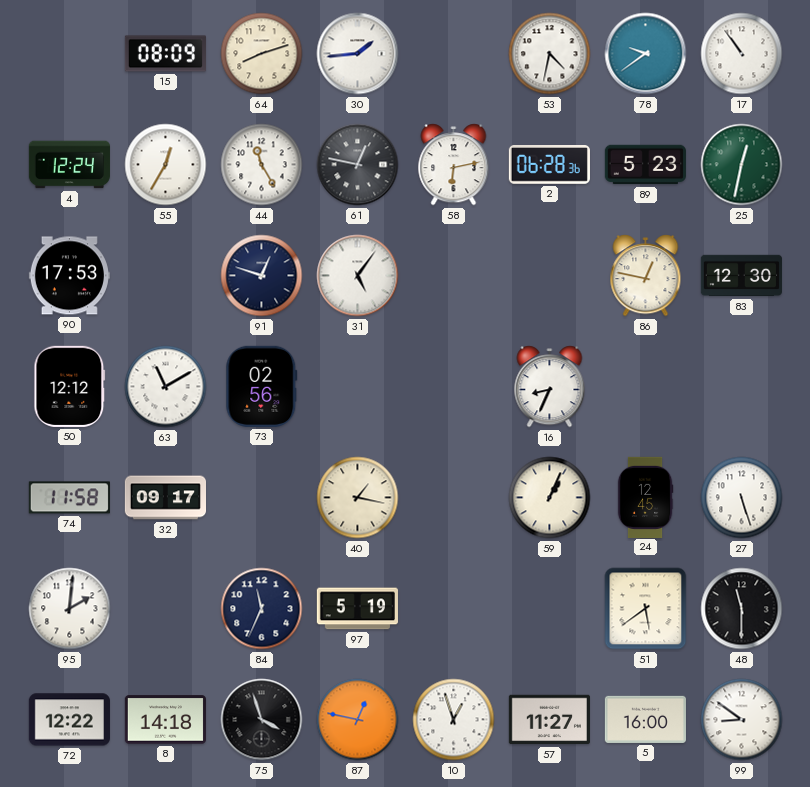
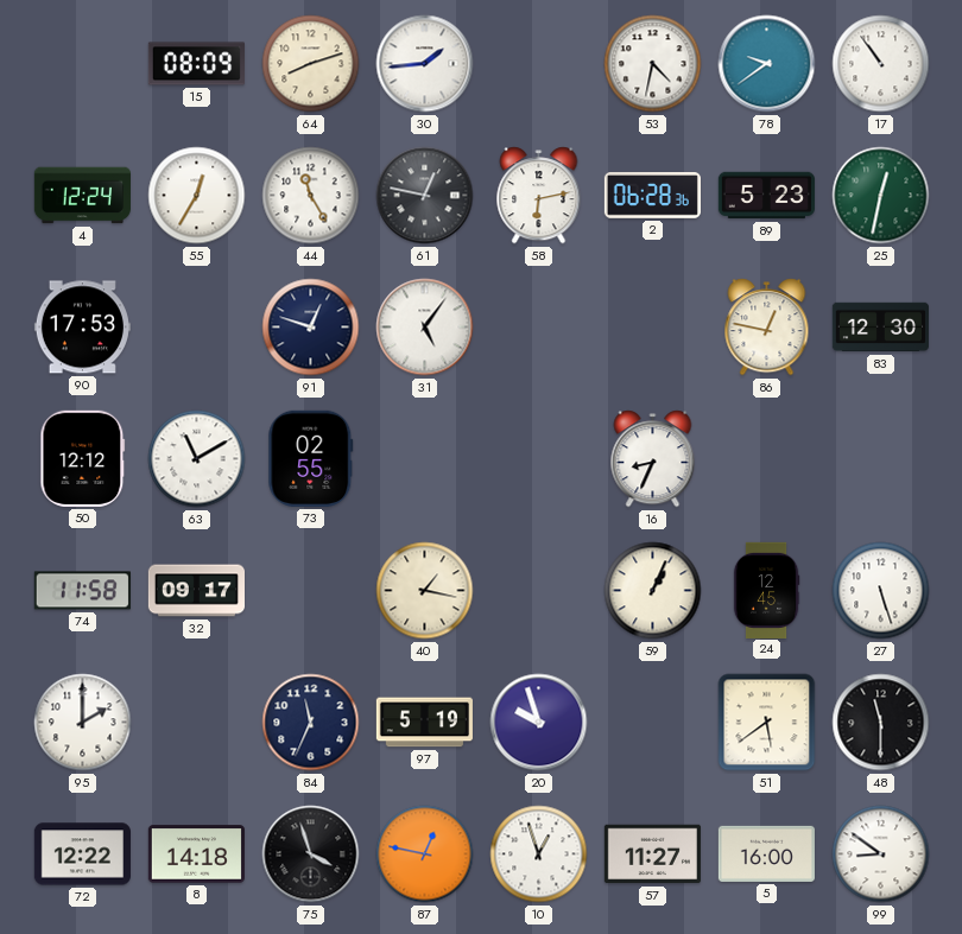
73: 02:56 -> 02:55 (311, 458)
95: 2:01 -> 2:00 (83, 723)
20: none -> 9:57 (539, 723)
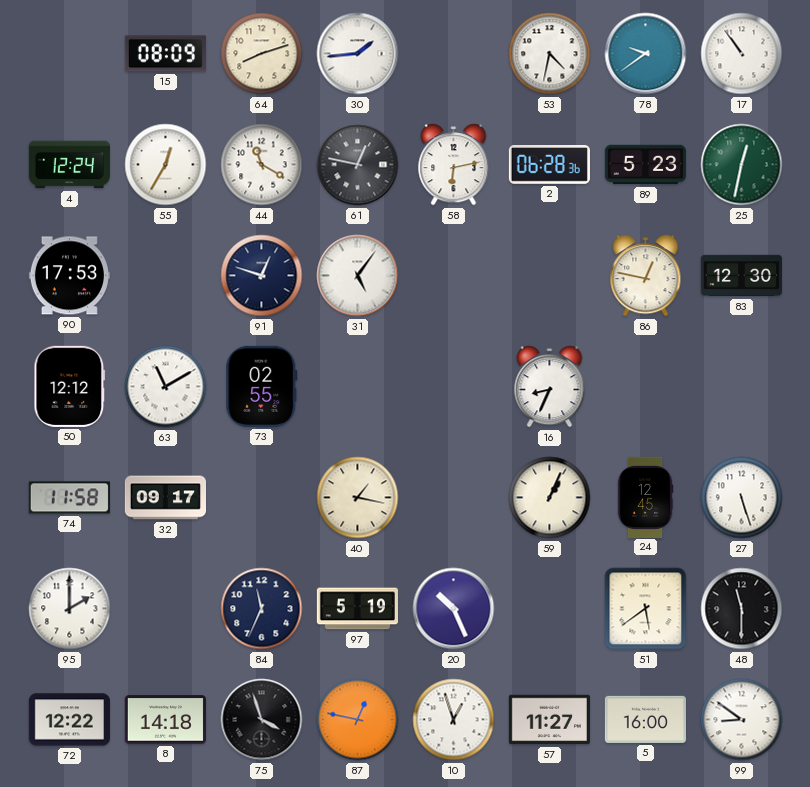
44: 11:25 -> 11:20 (262, 165)
20: 9:57 -> 10:26 (454, 609)
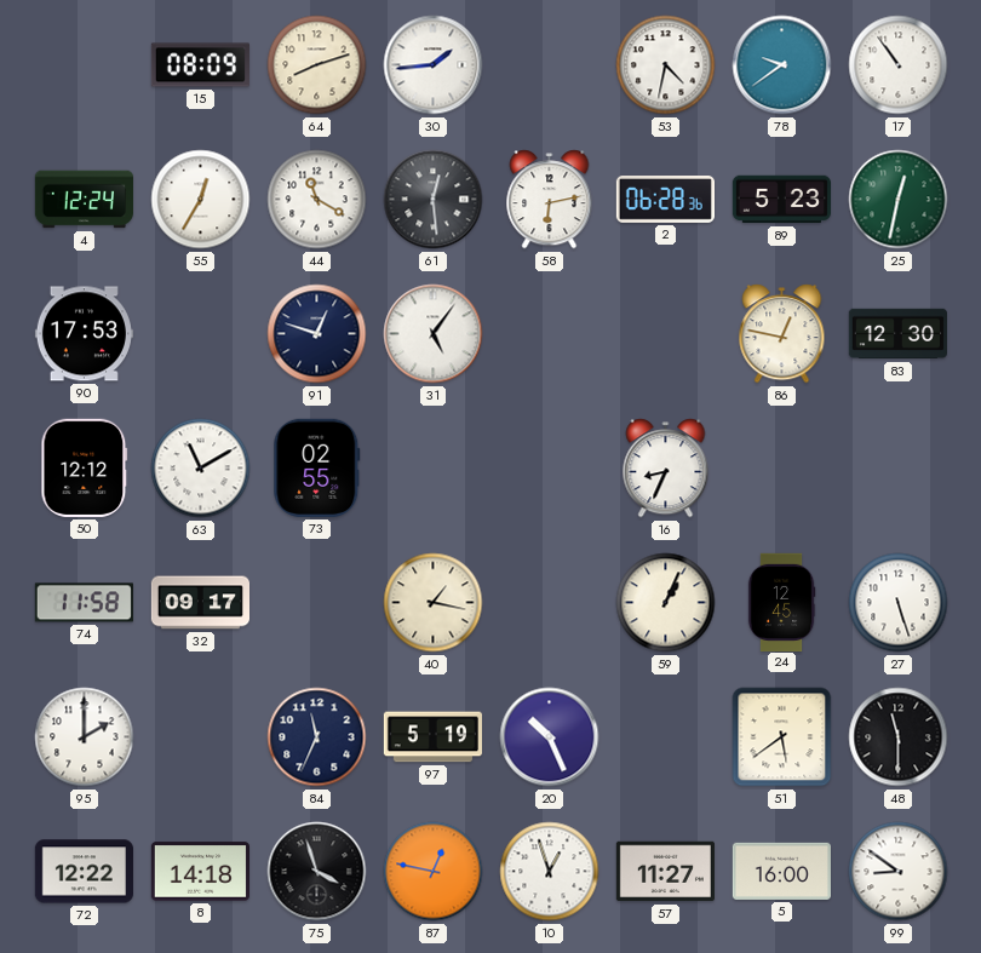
61: 12:47 -> 12:29 (434, 200)
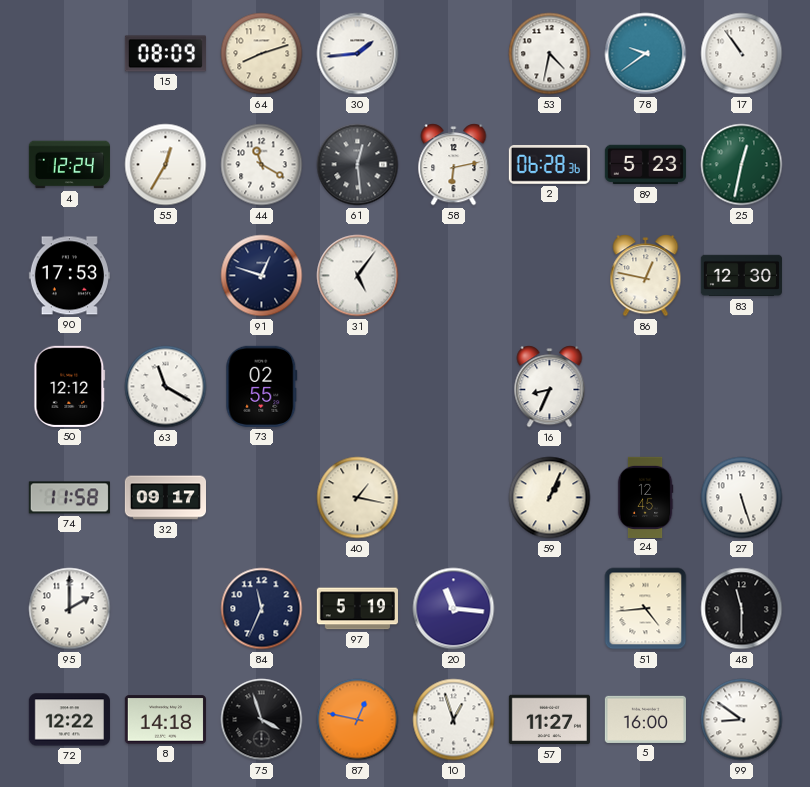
63: 11:10 -> 11:20 (166, 387)
20: 10:26 -> 11:16 (454, 609)
51: 5:39 -> 4:44 (646, 609)
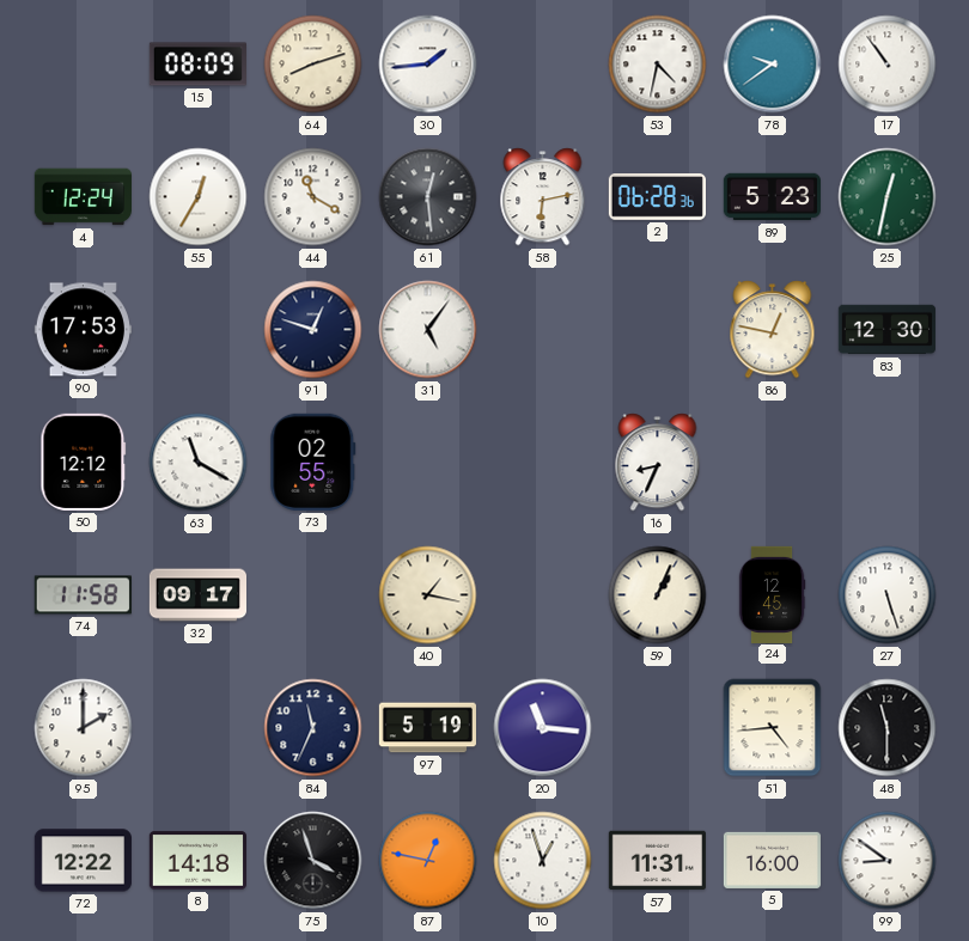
57: 11:27 -> 11:31 (657, 861)
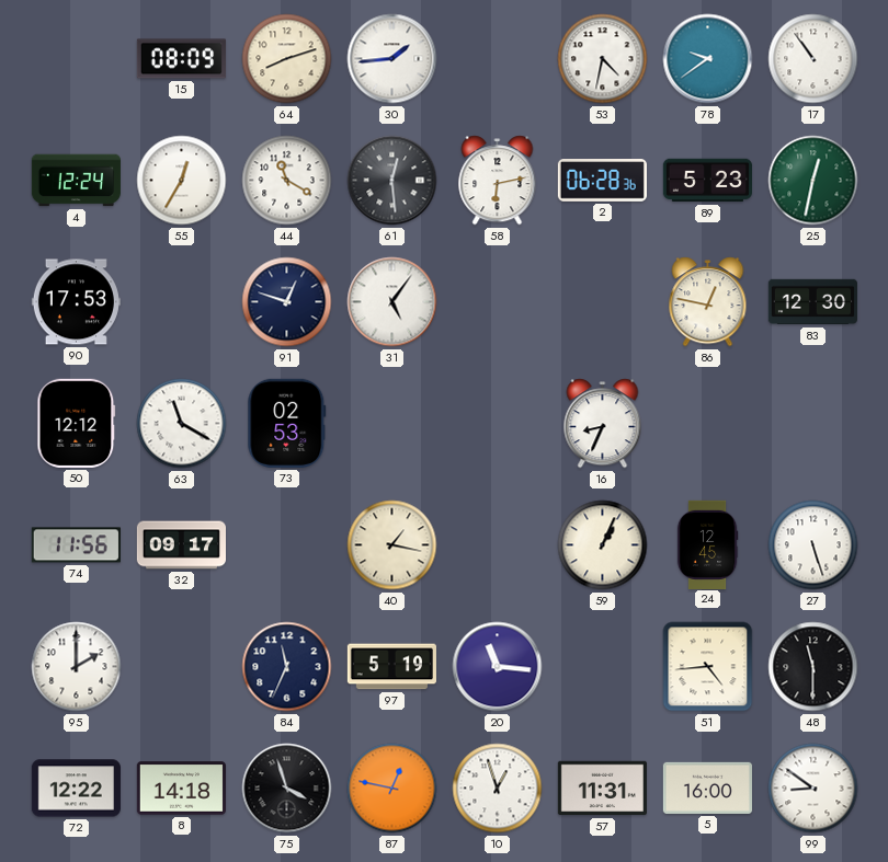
73: 02:55 -> 02:53 (287, 423)
74: 11:58 -> 11:56 (76, 545)
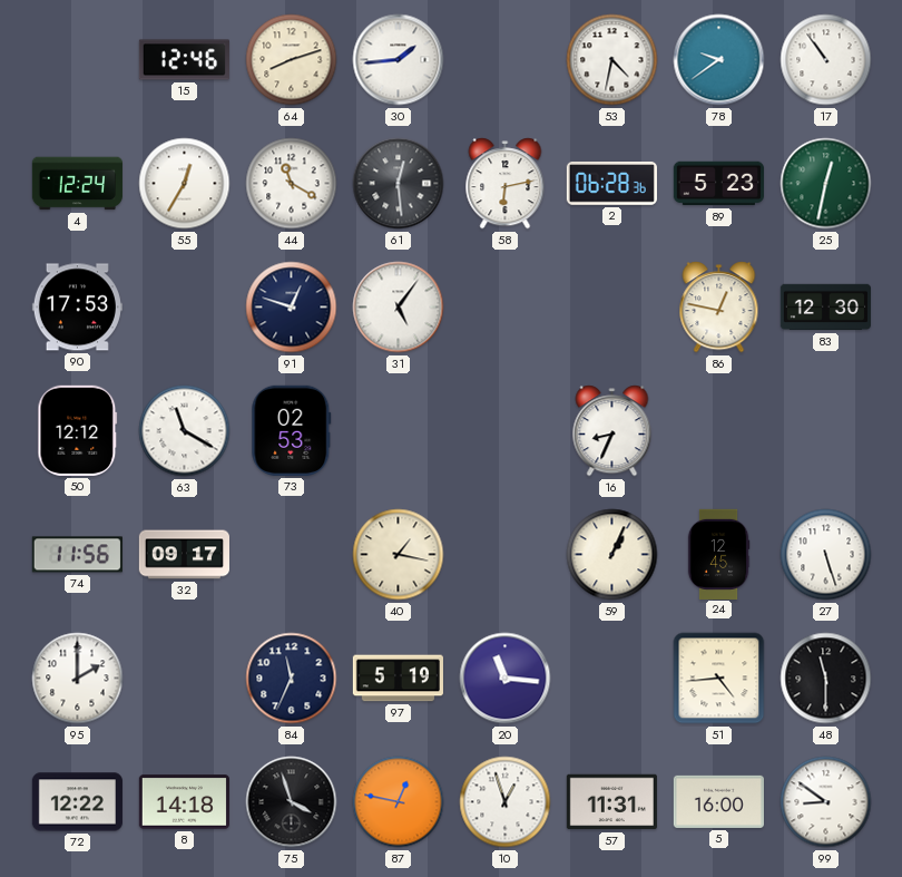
15: 08:09 -> 12:46 (184, 60)
